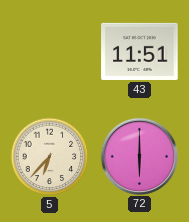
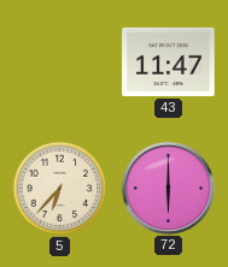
43: 11:51 -> 11:47 (169, 61)
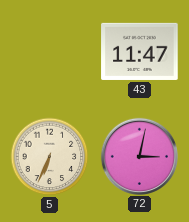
5: 6:37 -> 6:34 (50, 157)
72: 6:00 -> 3:02 (139, 156)
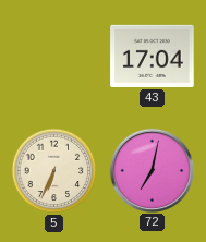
43: 11:47 -> 17:04 (153, 56)
72: 3:02 -> 7:02 (152, 170)
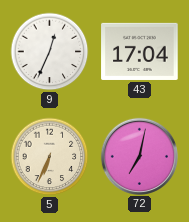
9: none -> 12:34 (50, 52)
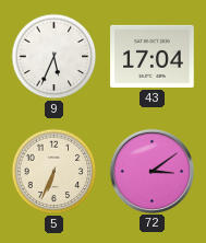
9: 12:34 -> 5:34 (54, 57)
72: 7:02 -> 3:09 (152, 171)
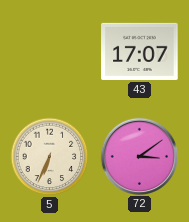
9: 5:34 -> none (54, 57)
43: 17:04 -> 17:07 (140, 51)
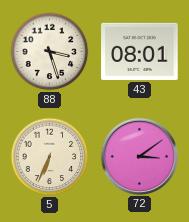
88: none -> 3:27 (50, 52)
43: 17:07 -> 08:01 (140, 51)
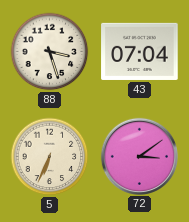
43: 08:01 -> 07:04 (140, 51)
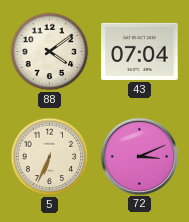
88: 3:27 -> 4:09 (50, 52)
72: 3:09 -> 3:11 (139, 156)
